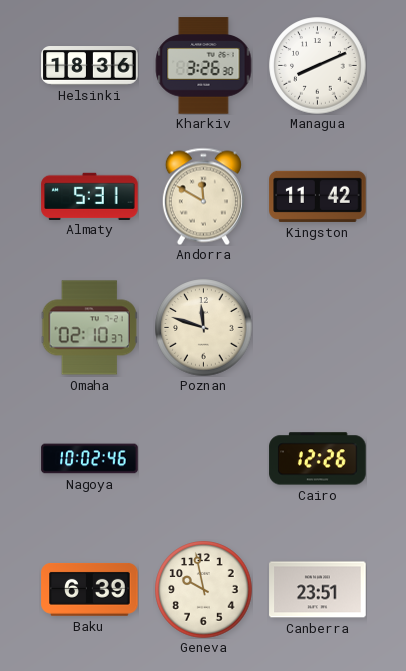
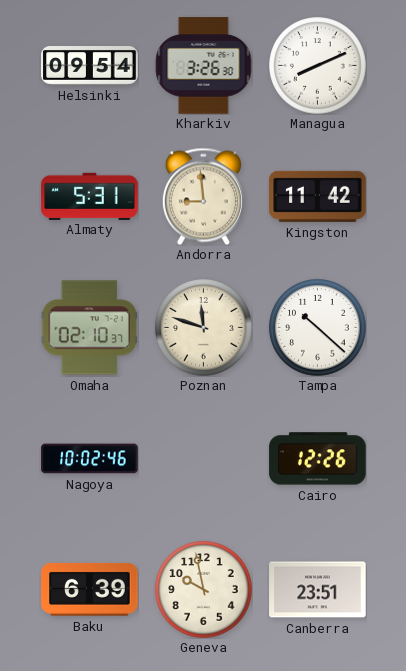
Helsinki: 18:36 -> 09:54 (90, 66)
Andorra: 11:50 -> 8:59 (203, 196)
Tampa: none -> 10:22 (318, 328)
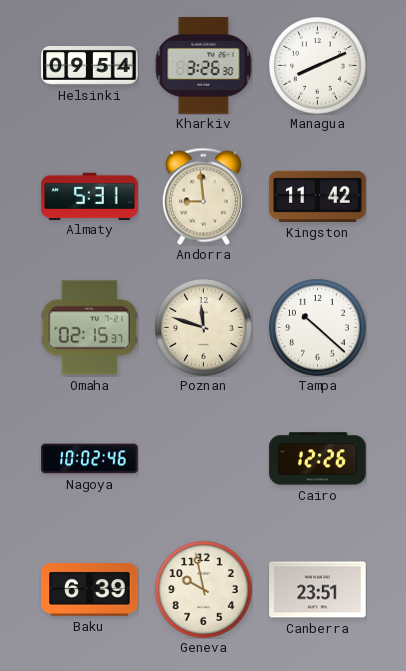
Omaha: 02:10 -> 02:15 (89, 328)
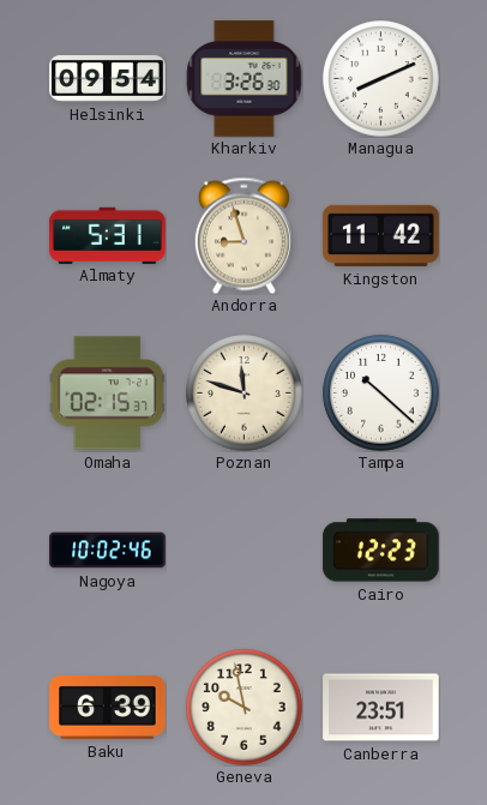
Andorra: 8:59 -> 8:57 (243, 235)
Cairo: 12:26 -> 12:23 (381, 551)
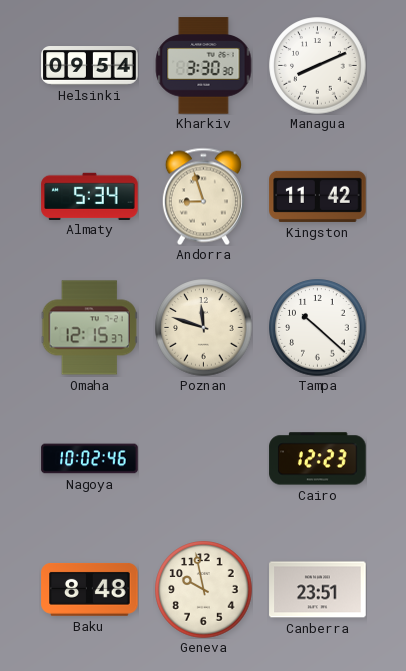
Kharkiv: 3:26 -> 3:30 (203, 66)
Almaty: 5:31 -> 5:34 (90, 196)
Omaha: 02:15 -> 12:15 (89, 328)
Baku: 6:39 -> 8:48 (90, 589)
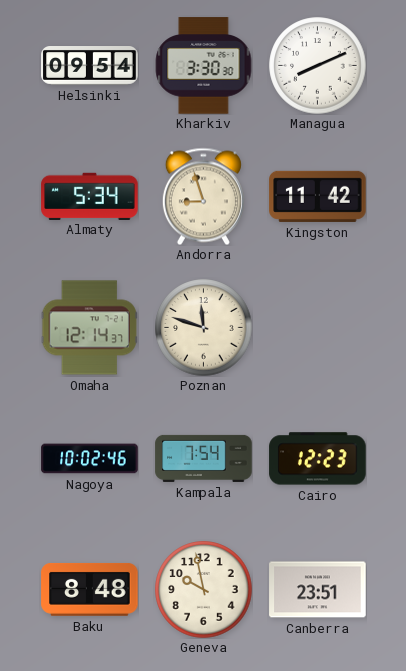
Omaha: 12:15 -> 12:14 (89, 328)
Tampa: 10:22 -> none (318, 328)
Kampala: none -> 7:54 (204, 458)
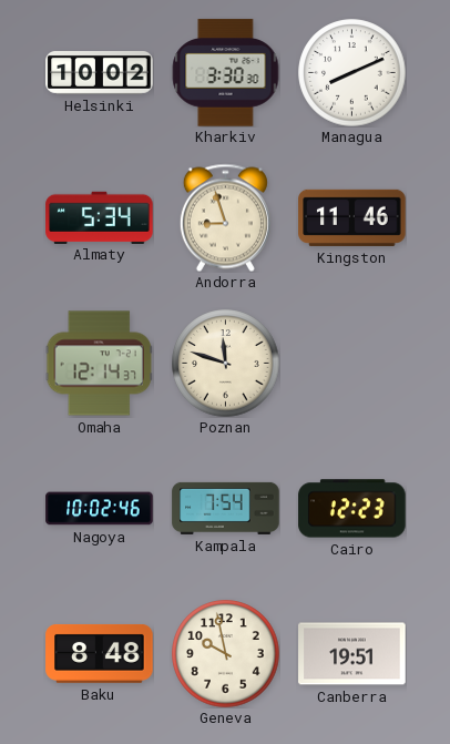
Helsinki: 09:54 -> 10:02 (100, 73)
Kingston: 11:42 -> 11:46 (352, 217)
Canberra: 23:51 -> 19:51 (352, 654)
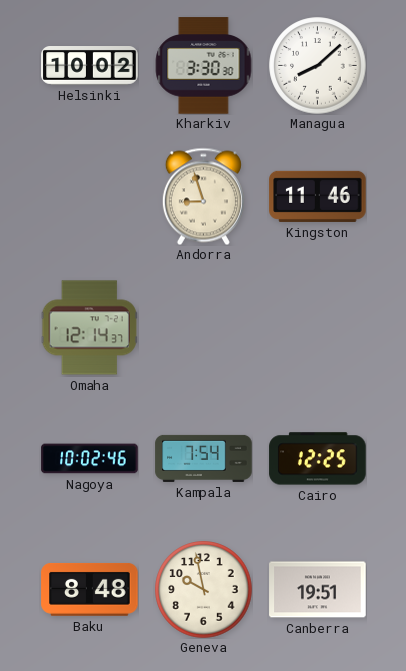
Managua: 8:11 -> 8:08 (318, 66)
Almaty: 5:34 -> none (100, 217)
Poznan: 11:48 -> none (226, 364)
Cairo: 12:23 -> 12:25 (318, 459)
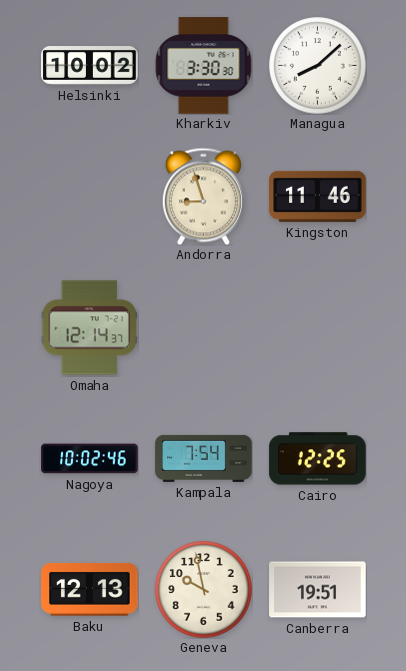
Baku: 8:48 -> 12:13 (90, 589)
